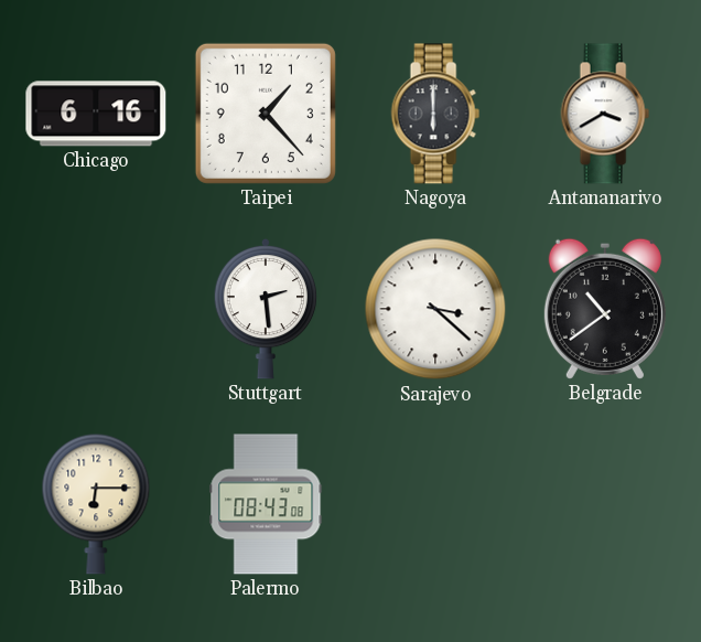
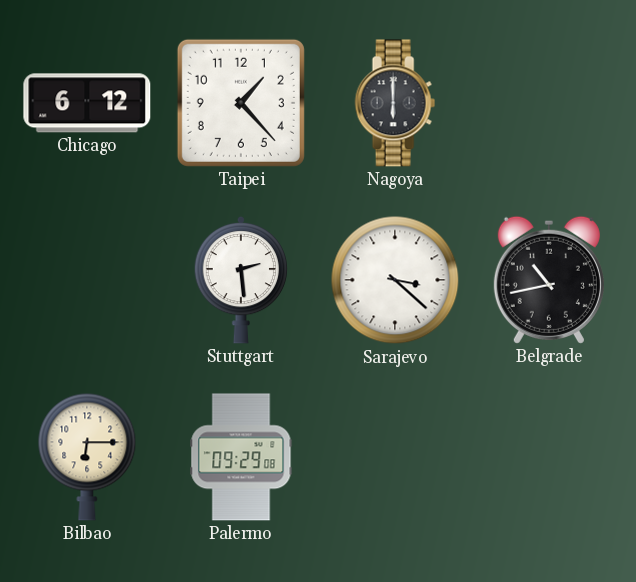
Chicago: 6:16 -> 6:12 (87, 103)
Antananarivo: 3:40 -> none (605, 114)
Belgrade: 10:39 -> 10:43 (549, 280)
Palermo: 08:43 -> 09:29 (241, 457)
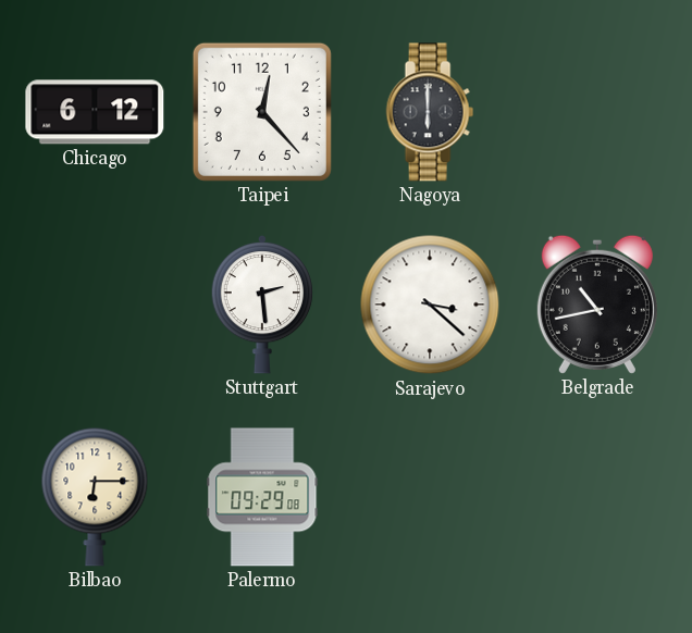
Taipei: 1:23 -> 12:23 (262, 112)
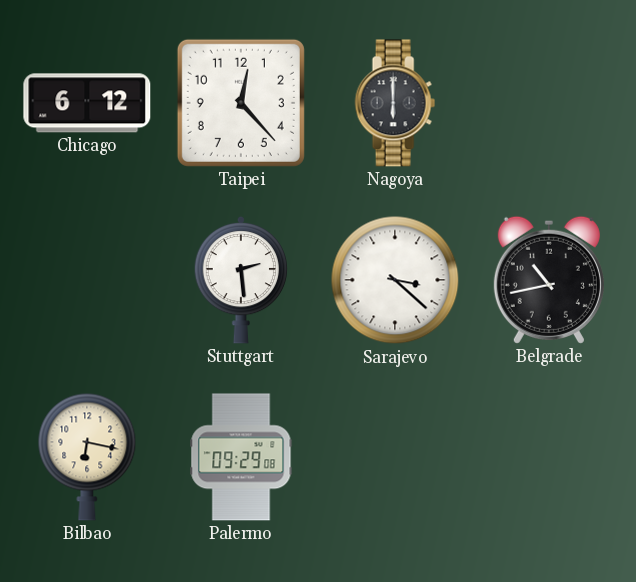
Bilbao: 6:15 -> 6:17 (87, 457)
